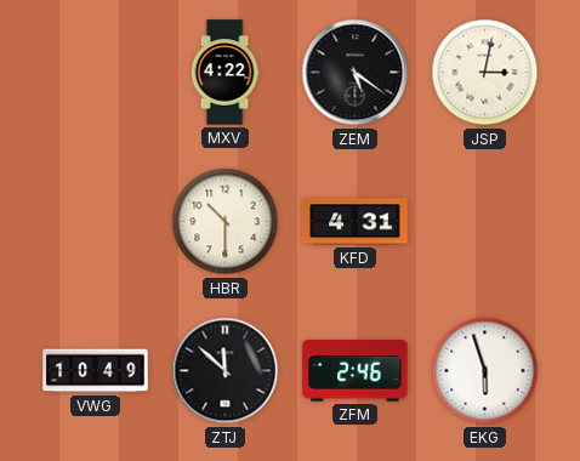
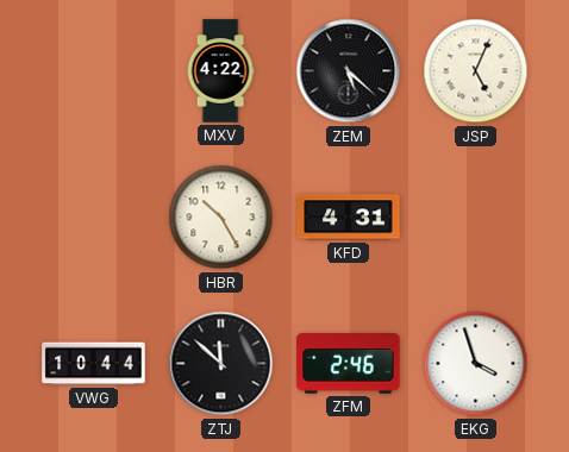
ZEM: 5:21 -> 5:22 (349, 71)
JSP: 3:02 -> 5:04 (476, 71)
HBR: 10:30 -> 10:25 (221, 218)
VWG: 10:49 -> 10:44 (94, 364)
EKG: 5:57 -> 3:57 (476, 364)
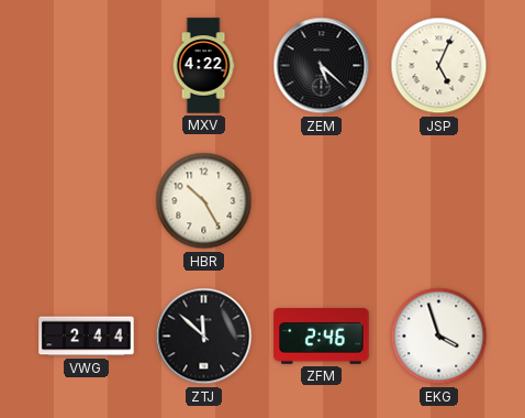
KFD: 4:31 -> none (349, 218)
VWG: 10:44 -> 2:44 (87, 337)
